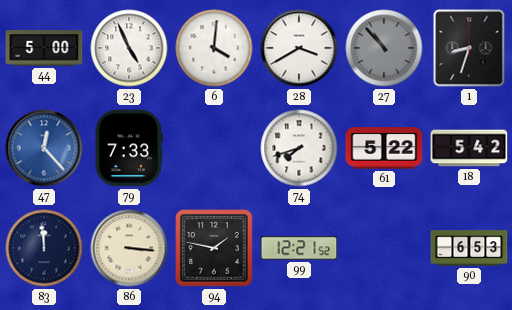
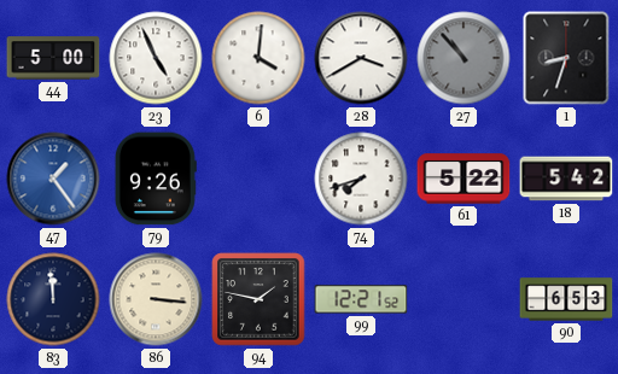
47: 12:23 -> 1:24 (53, 179)
79: 7:33 -> 9:26 (156, 179)
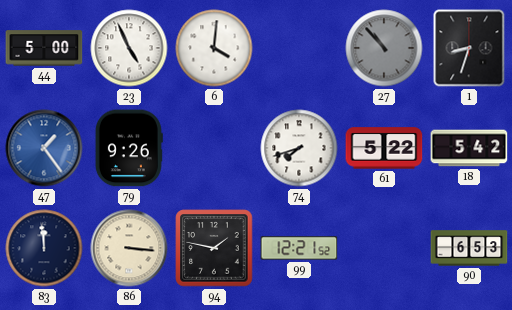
28: 3:40 -> none (361, 58)
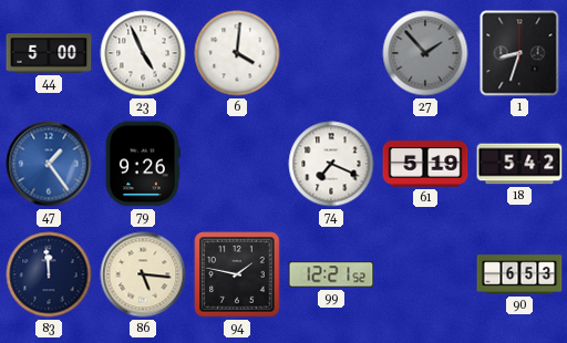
27: 10:53 -> 1:53 (425, 53)
74: 7:42 -> 7:19 (331, 164)
61: 5:22 -> 5:19 (425, 164)
86: 3:16 -> 5:16 (143, 274)
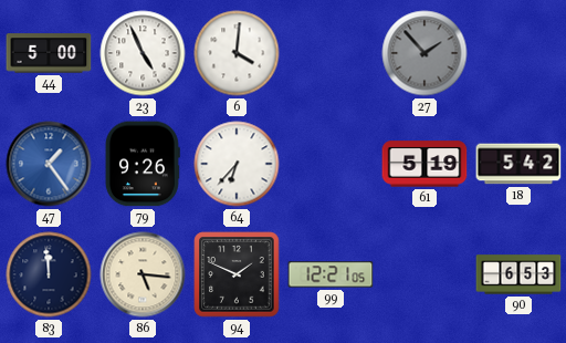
1: 8:33 -> none (519, 53)
64: none -> 6:37 (237, 164)
74: 7:19 -> none (331, 164)
94: 1:47 -> 1:49 (237, 274)
99: 12:21:52 -> 12:21:05 (331, 274)
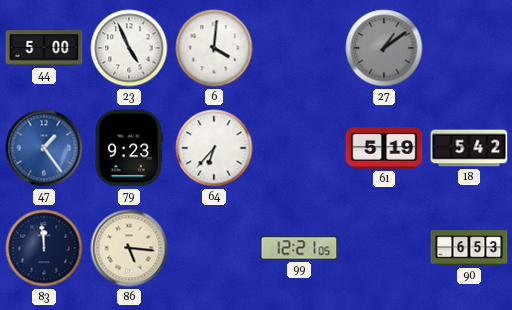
27: 1:53 -> 1:09 (384, 48)
79: 9:26 -> 9:23 (129, 148)
94: 1:49 -> none (237, 274)
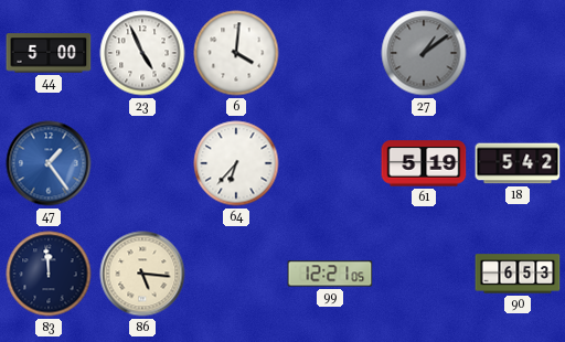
79: 9:23 -> none (129, 148)
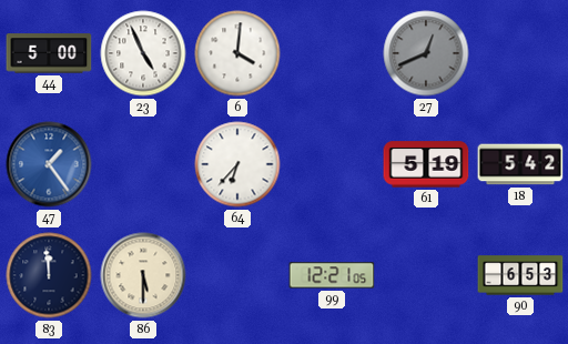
27: 1:09 -> 12:41 (426, 53)
86: 5:16 -> 5:30 (143, 275)
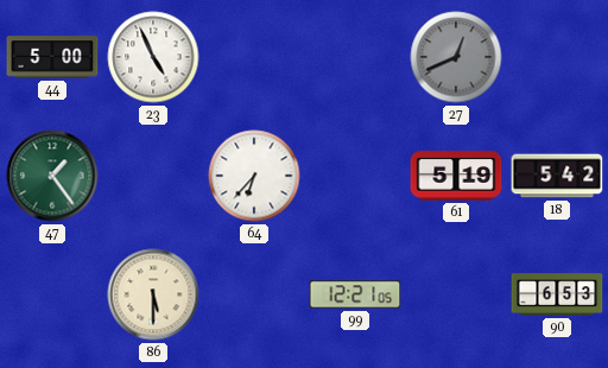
6: 4:01 -> none (237, 53)
47 dial: blue -> green (52, 176)
83: 11:59 -> none (49, 275)
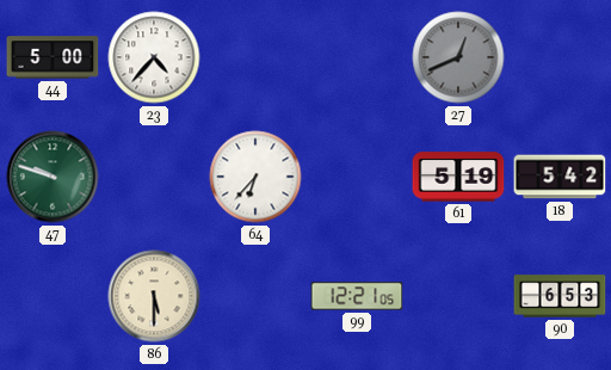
23: 4:56 -> 4:37 (154, 57)
47: 1:24 -> 9:48 (53, 177)
